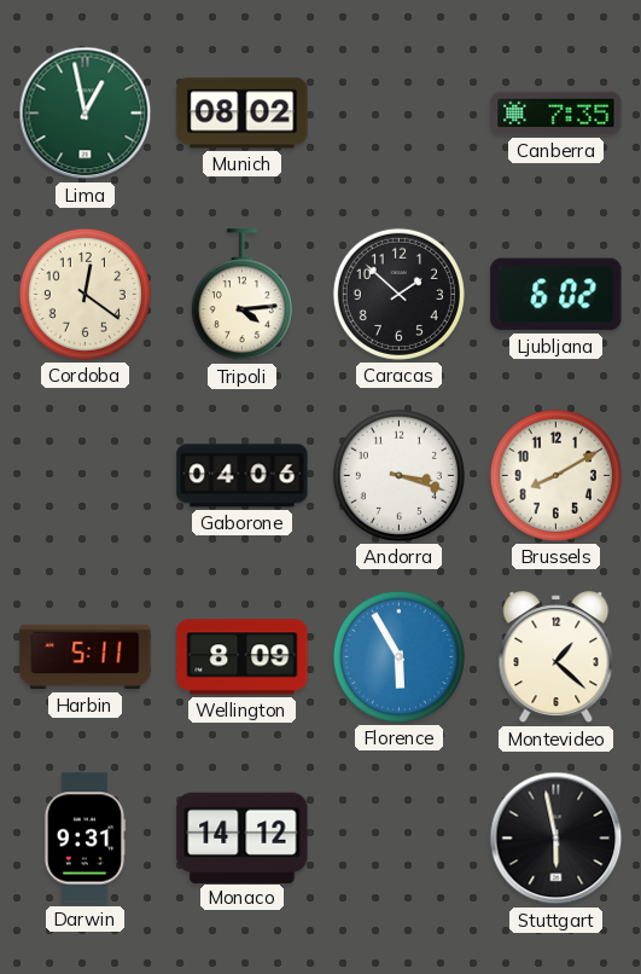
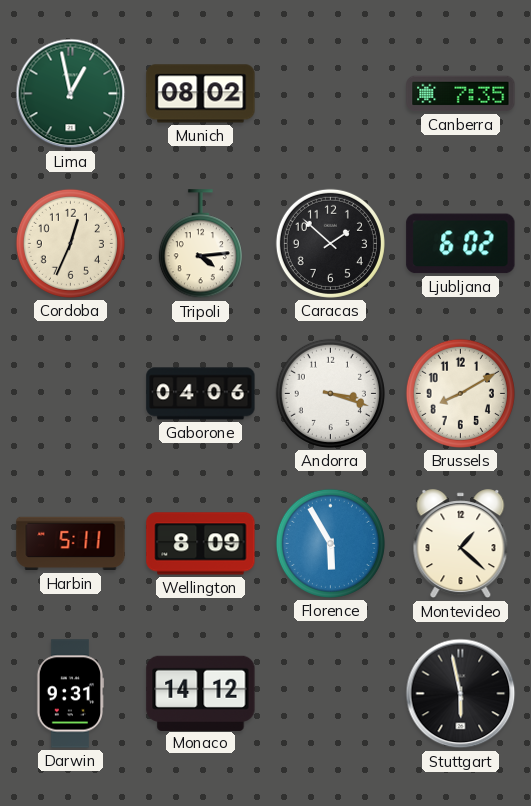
Cordoba: 12:21 -> 12:34 (70, 243)
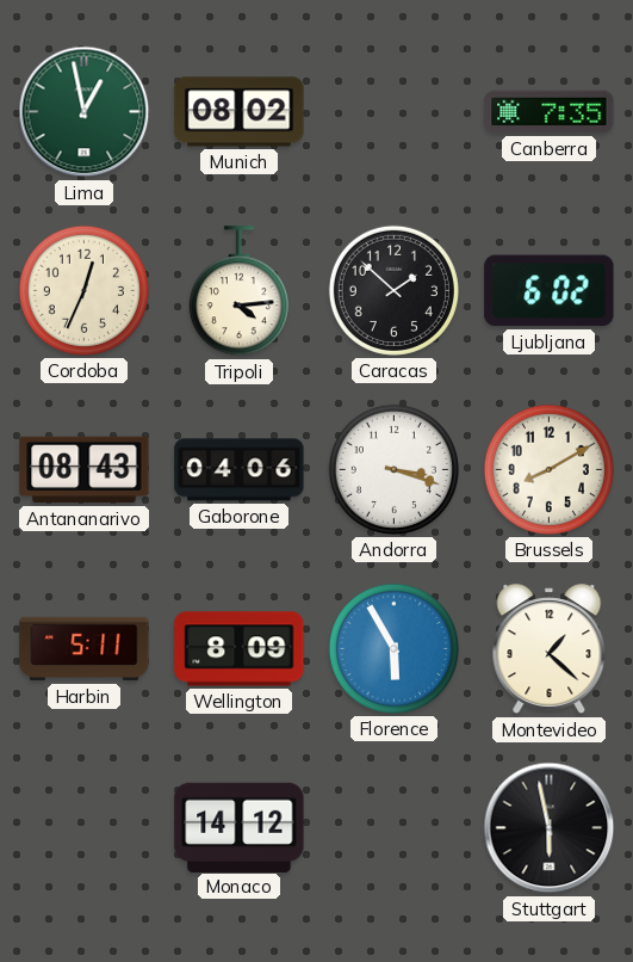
Antananarivo: none -> 08:43 (85, 470)
Darwin: 9:31 -> none (70, 694)
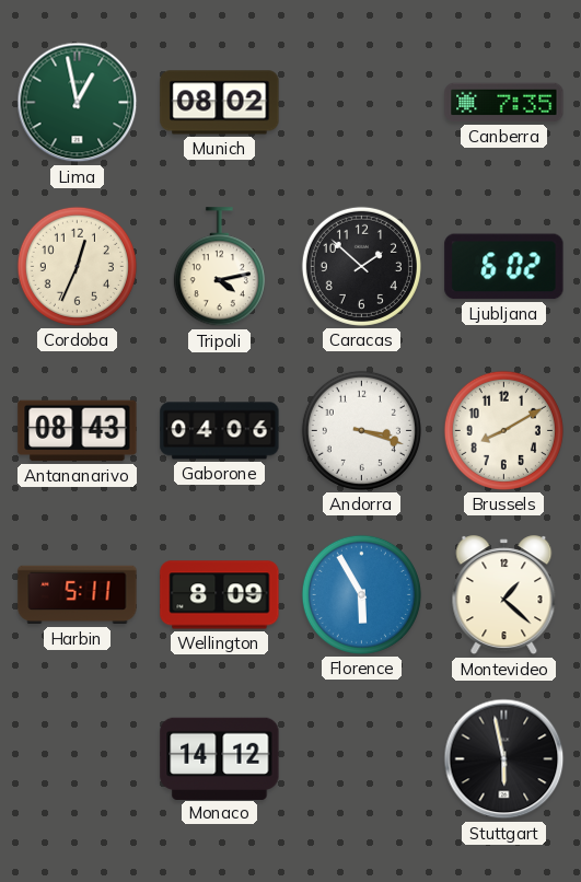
Tripoli: 4:14 -> 4:13 (219, 267)
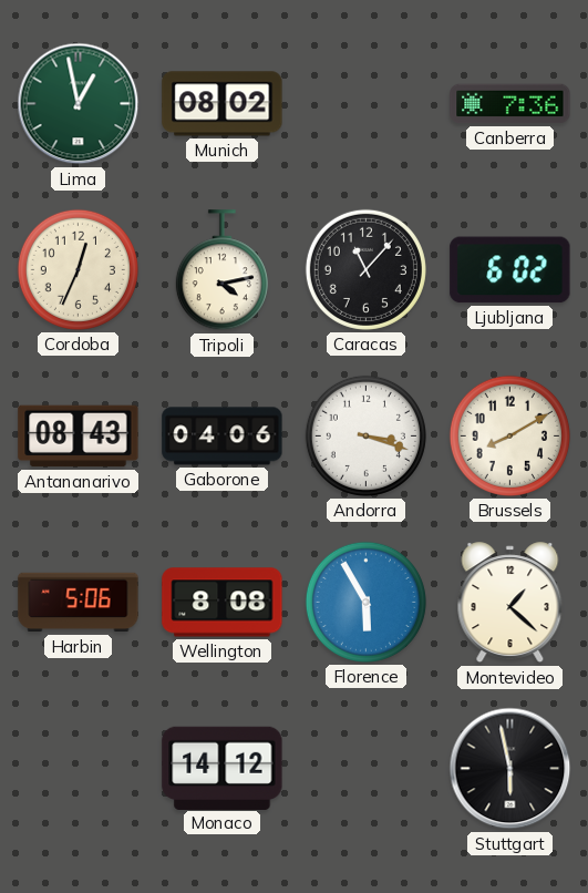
Canberra: 7:35 -> 7:36 (510, 104)
Caracas: 1:52 -> 11:07 (365, 269)
Harbin: 5:11 -> 5:06 (79, 603)
Wellington: 8:09 -> 8:08 (223, 603)
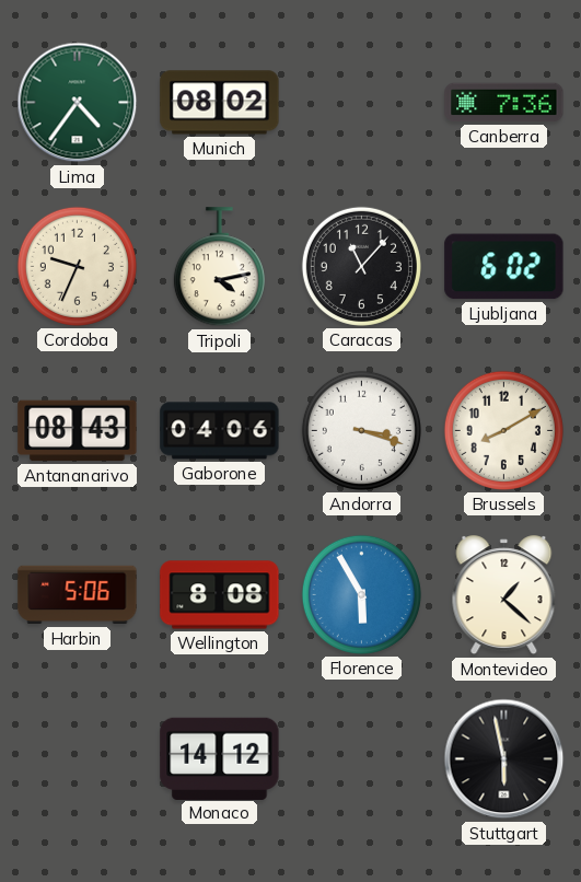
Lima: 12:58 -> 4:36 (78, 103)
Cordoba: 12:34 -> 9:34 (77, 266)
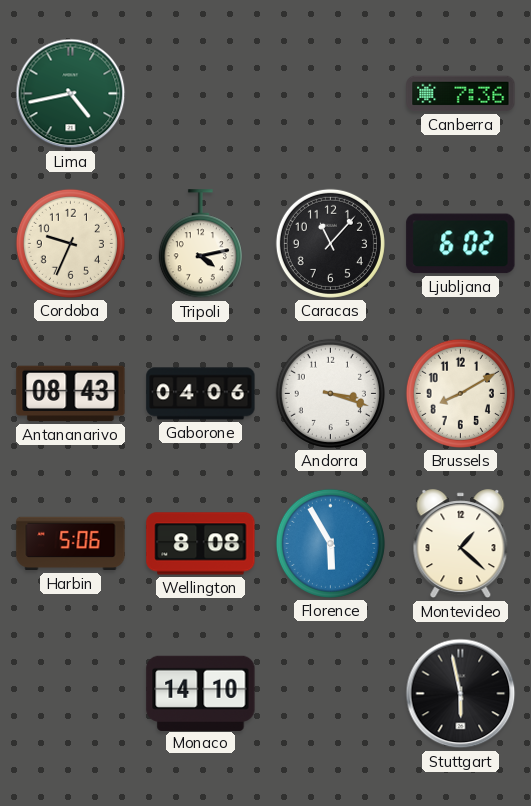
Lima: 4:36 -> 4:43 (71, 94)
Munich: 08:02 -> none (220, 103)
Monaco: 14:12 -> 14:10 (201, 693)
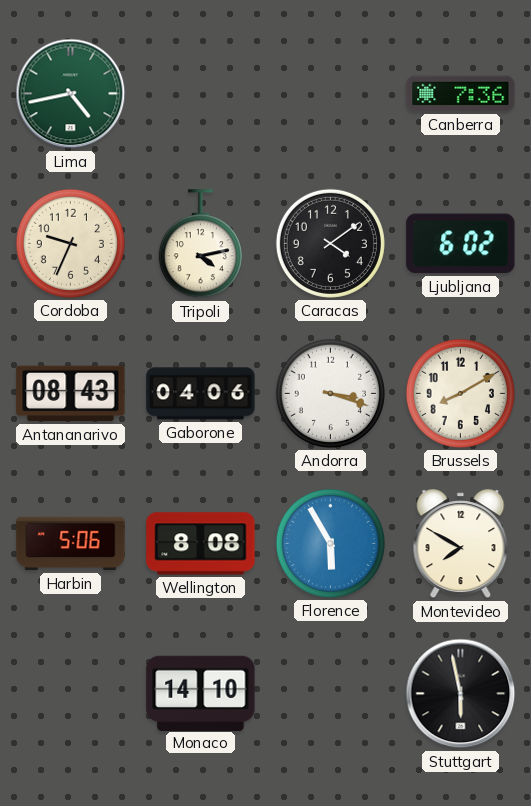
Caracas: 11:07 -> 4:09 (330, 243)
Montevideo: 1:22 -> 7:50 (461, 544)
